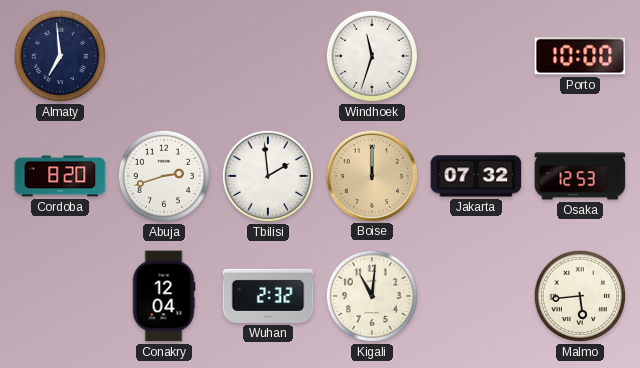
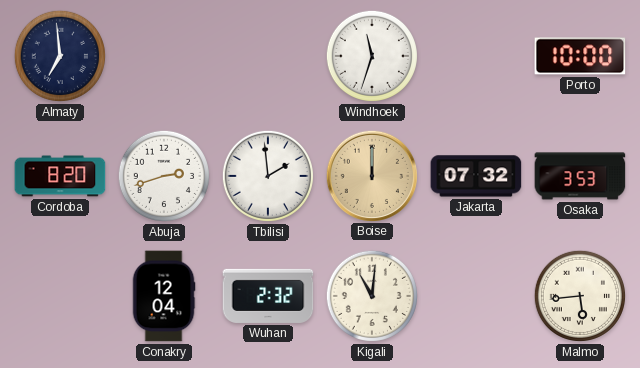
Osaka: 12:53 -> 3:53 (580, 176)
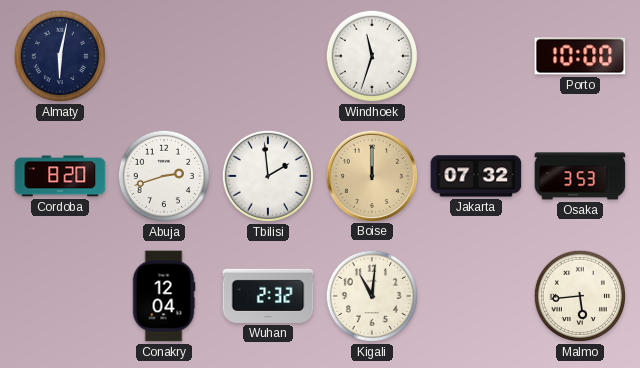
Almaty: 6:59 -> 6:02 (60, 56)
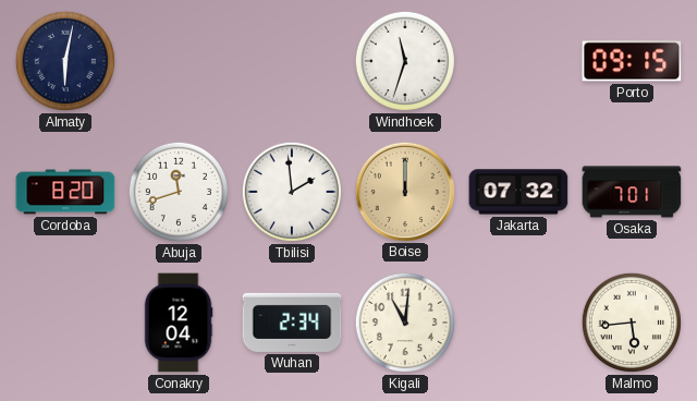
Porto: 10:00 -> 09:15 (632, 61)
Abuja: 2:42 -> 11:42 (179, 192)
Osaka: 3:53 -> 7:01 (632, 192)
Wuhan: 2:32 -> 2:34 (292, 323)
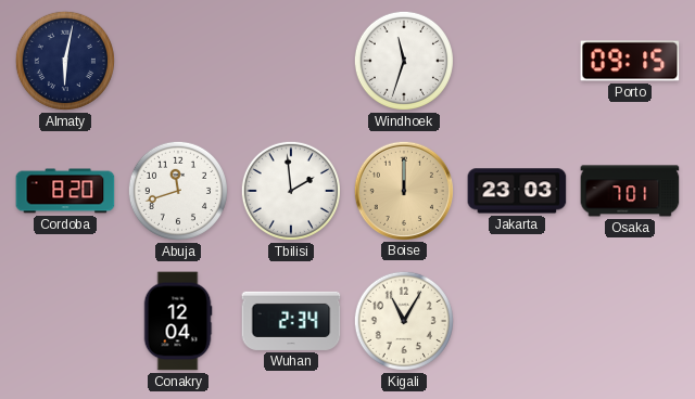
Jakarta: 07:32 -> 23:03 (517, 191)
Kigali: 11:01 -> 11:05 (404, 321)
Malmo: 5:44 -> none (632, 323)
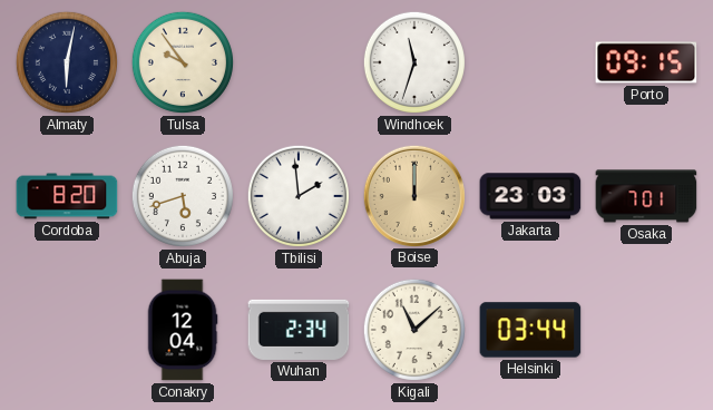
Tulsa: none -> 9:54 (183, 62)
Abuja: 11:42 -> 5:42 (183, 196)
Kigali: 11:05 -> 11:08 (414, 330)
Helsinki: none -> 03:44 (530, 330)
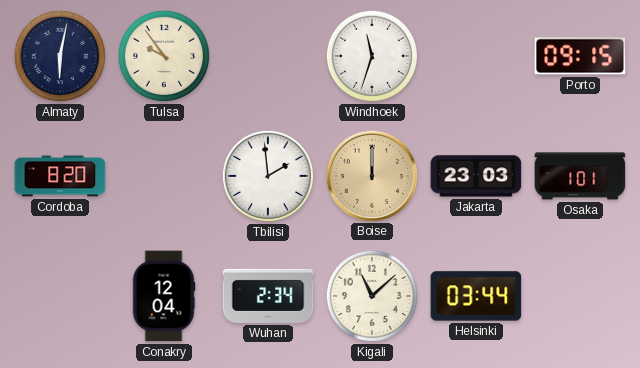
Abuja: 5:42 -> none (183, 196)
Osaka: 7:01 -> 1:01 (580, 176)
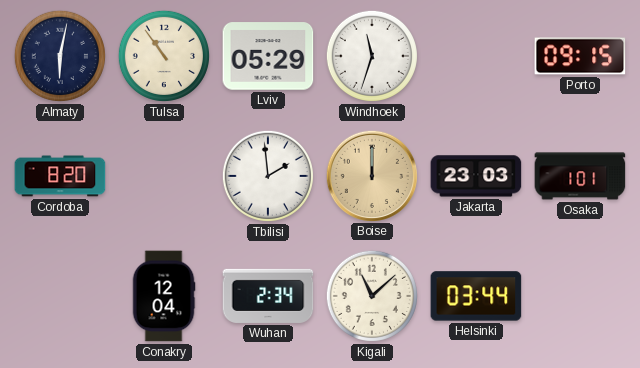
Tulsa: 9:54 -> 10:54 (164, 56)
Lviv: none -> 05:29 (268, 56)
